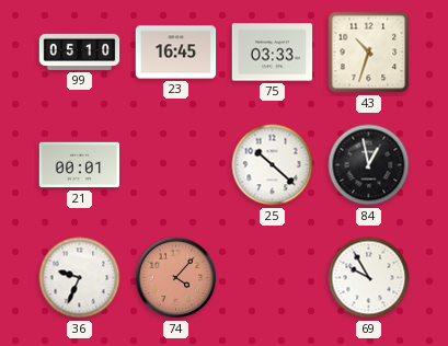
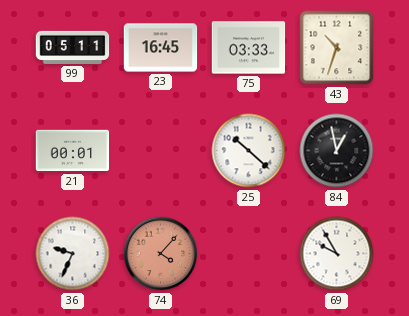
99: 05:10 -> 05:11 (73, 47)
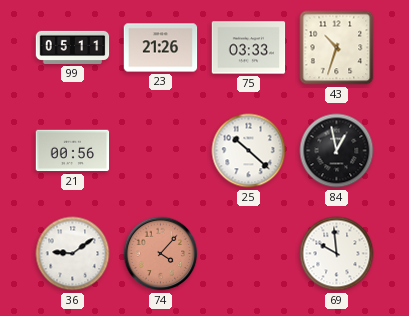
23: 16:45 -> 21:26 (161, 48)
21: 00:01 -> 00:56 (73, 151)
36: 9:34 -> 9:09 (73, 254)
69: 9:55 -> 9:59 (337, 254)
